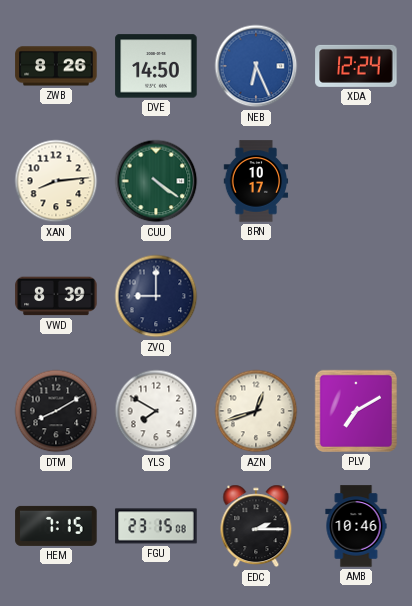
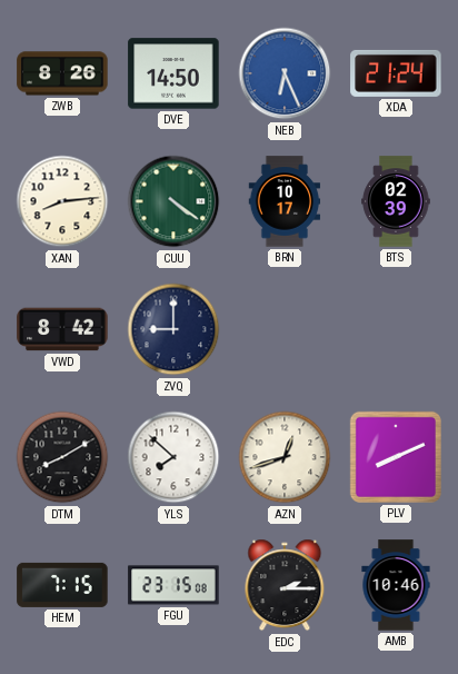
XDA: 12:24 -> 21:24 (396, 73)
BTS: none -> 02:39 (396, 201)
VWD: 8:39 -> 8:42 (62, 329)
YLS: 7:50 -> 7:52 (173, 457)
PLV: 7:10 -> 8:11 (396, 457)
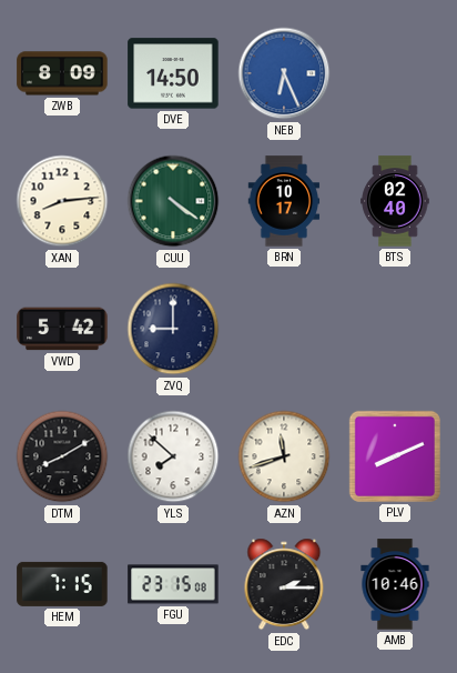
ZWB: 8:26 -> 8:09 (62, 73)
XDA: 21:24 -> none (396, 73)
BTS: 02:39 -> 02:40 (395, 201)
VWD: 8:42 -> 5:42 (62, 329)
AZN: 12:42 -> 11:42 (284, 456)
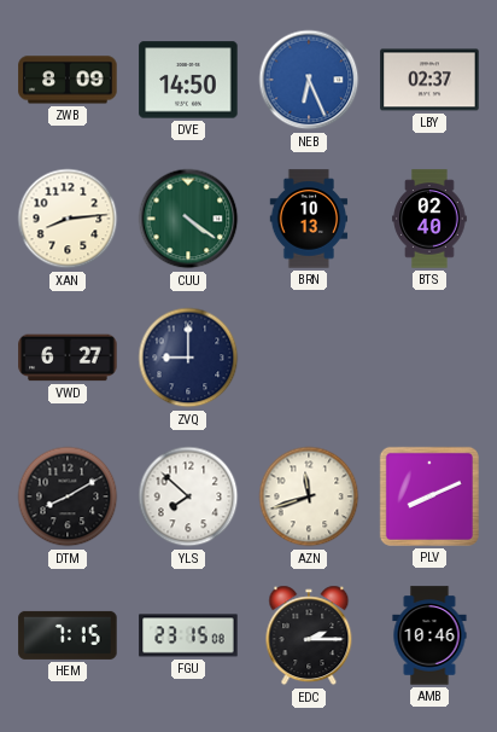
LBY: none -> 02:37 (429, 80)
BRN: 10:17 -> 10:13 (309, 219)
VWD: 5:42 -> 6:27 (68, 358)
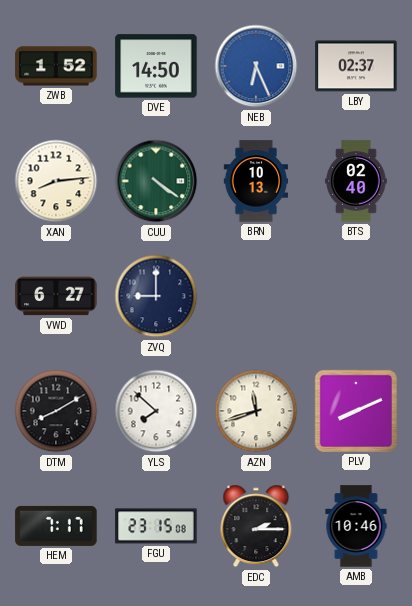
ZWB: 8:09 -> 1:52 (56, 66)
HEM: 7:15 -> 7:17 (56, 526)
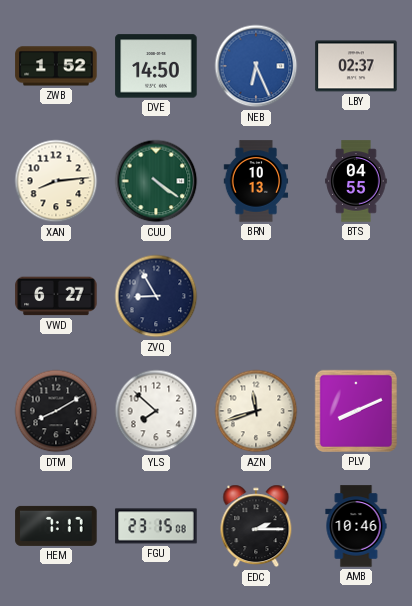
BTS: 02:40 -> 04:55 (356, 181)
ZVQ: 9:00 -> 8:55 (156, 296)
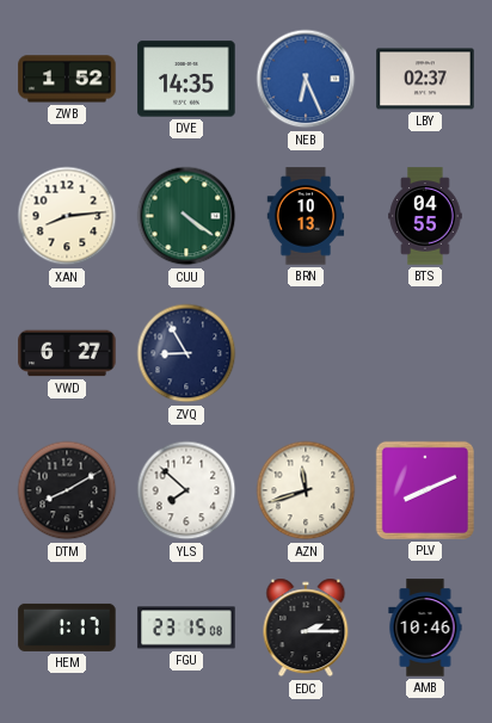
DVE: 14:50 -> 14:35 (186, 79)
HEM: 7:17 -> 1:17 (67, 628)
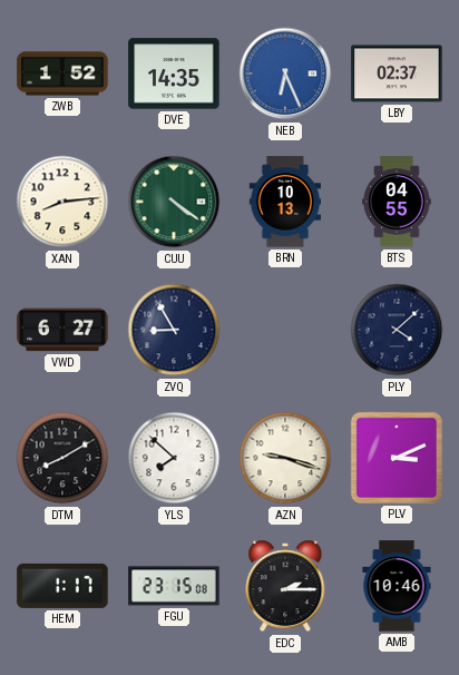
PLY: none -> 4:08 (397, 330)
AZN: 11:42 -> 9:18 (285, 458)
PLV: 8:11 -> 3:11 (397, 458)
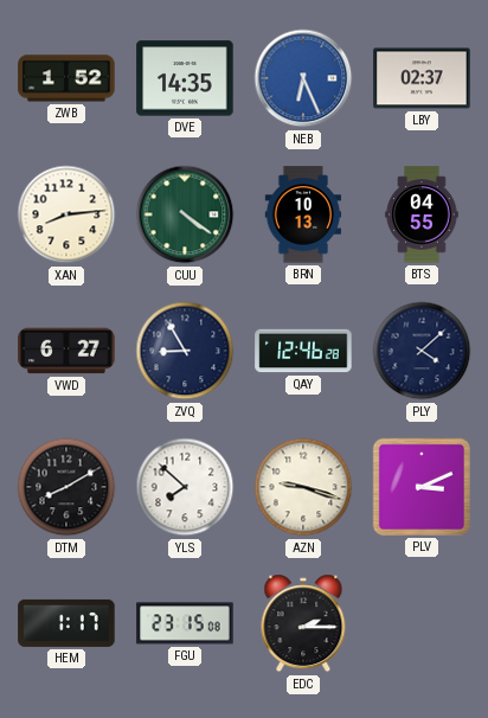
QAY: none -> 12:46 (303, 351)
AMB: 10:46 -> none (397, 586)
